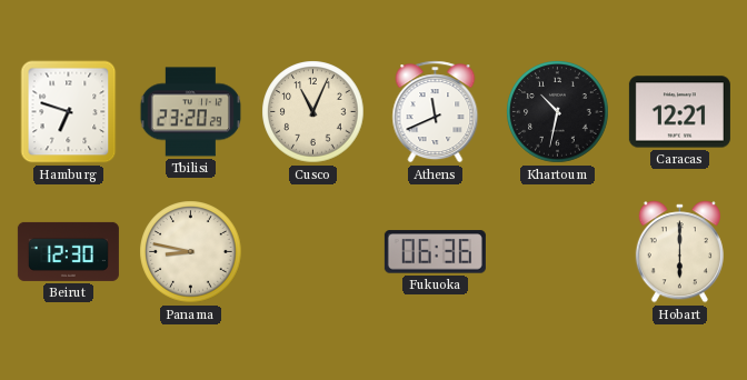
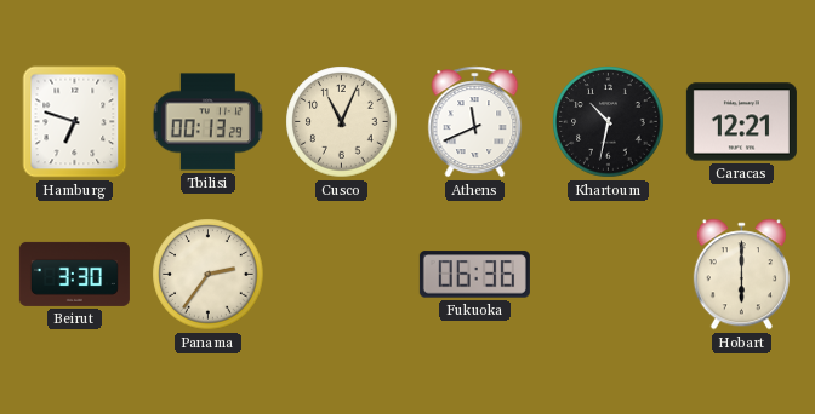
Tbilisi: 23:20 -> 00:13 (207, 122)
Beirut: 12:30 -> 3:30 (74, 274)
Panama: 8:47 -> 2:36 (209, 275)
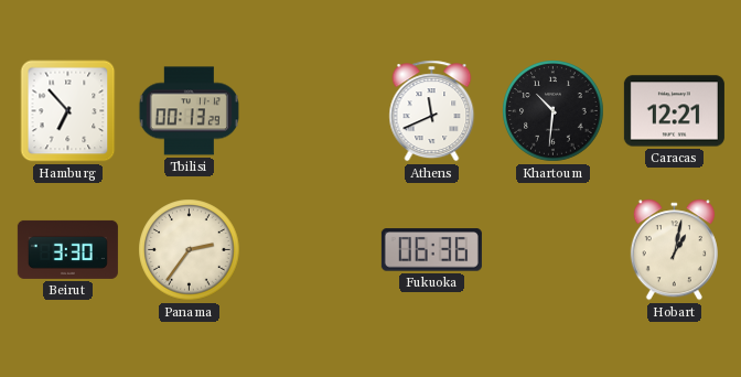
Hamburg: 6:48 -> 6:53 (68, 111)
Cusco: 11:04 -> none (342, 122)
Khartoum: 10:32 -> 10:31 (554, 111)
Hobart: 6:00 -> 1:02 (674, 250)
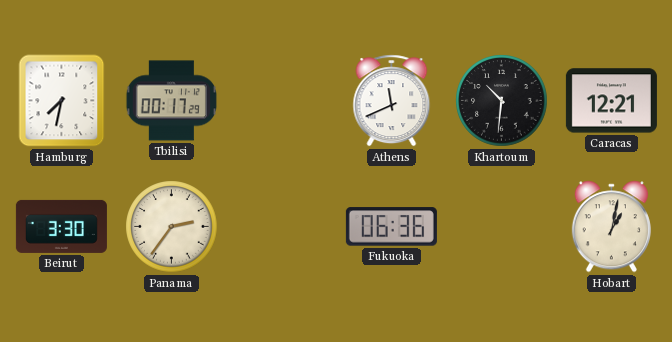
Hamburg: 6:53 -> 7:32 (62, 101)
Tbilisi: 00:13 -> 00:17 (171, 101)
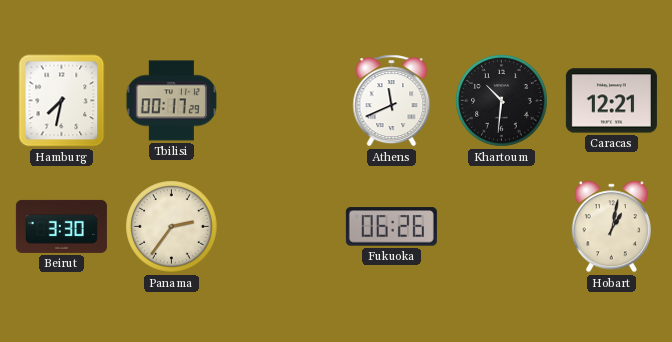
Fukuoka: 06:36 -> 06:26 (391, 227)
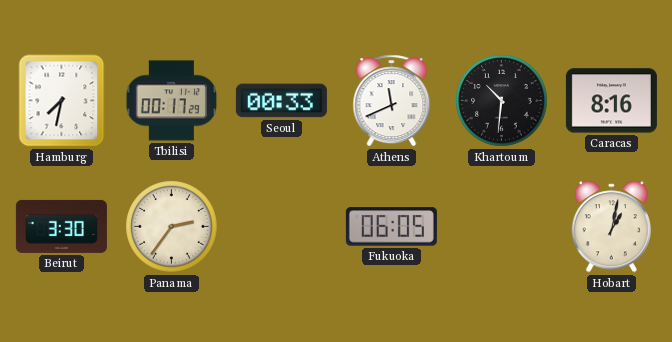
Seoul: none -> 00:33 (281, 101)
Caracas: 12:21 -> 8:16 (611, 101)
Fukuoka: 06:26 -> 06:05 (391, 227)
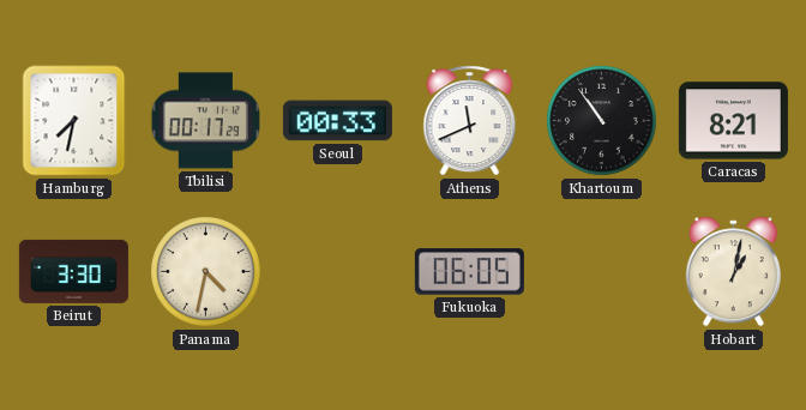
Khartoum: 10:31 -> 10:54 (602, 121)
Caracas: 8:16 -> 8:21 (733, 121)
Panama: 2:36 -> 4:32 (206, 272)
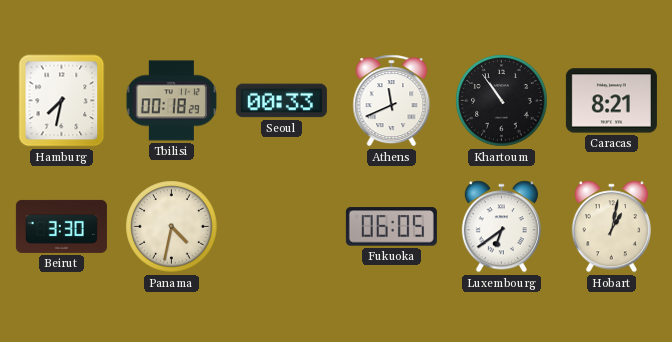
Tbilisi: 00:17 -> 00:18 (171, 101)
Luxembourg: none -> 6:39 (501, 227)
